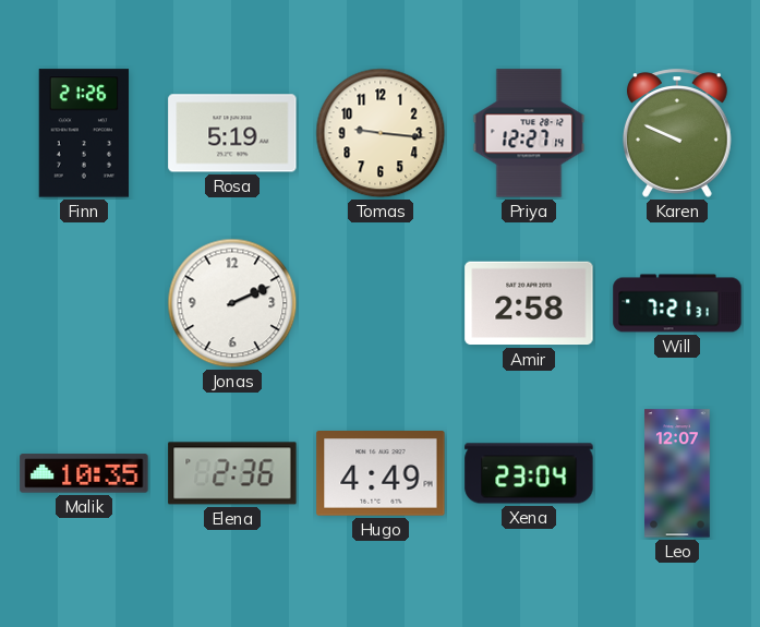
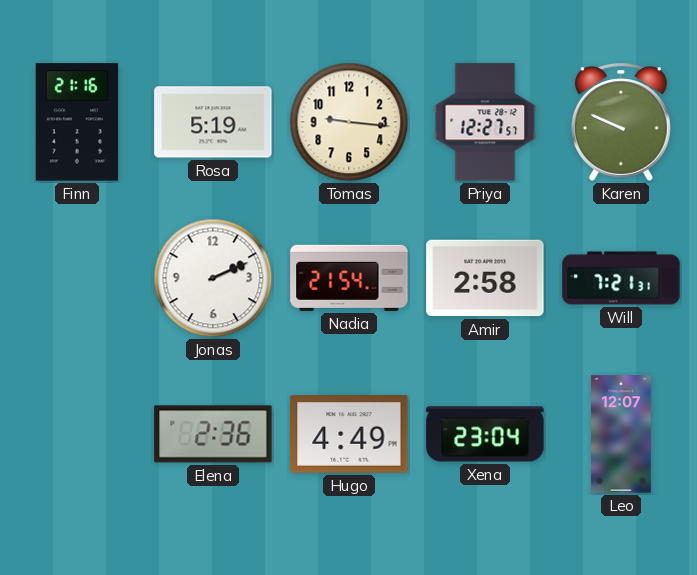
Finn: 21:26 -> 21:16 (77, 122)
Priya: 12:27:14 -> 12:27:57 (485, 122)
Nadia: none -> 21:54 (349, 278)
Malik: 10:35 -> none (84, 473)
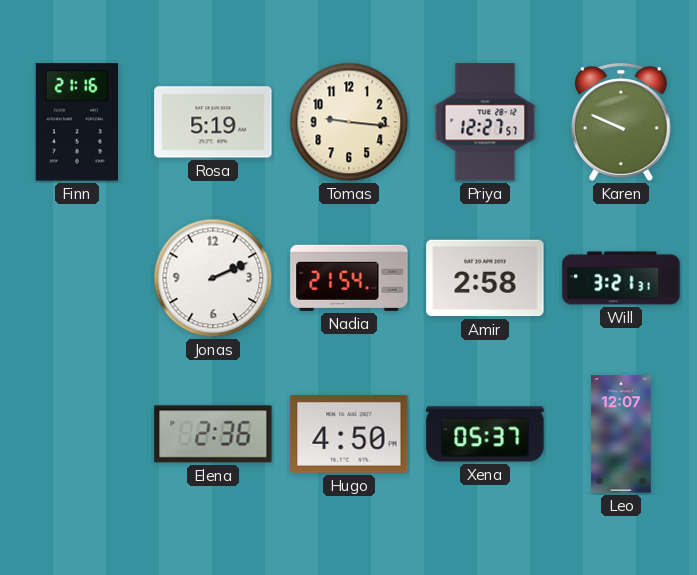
Will: 7:21 -> 3:21 (621, 278)
Hugo: 4:49 -> 4:50 (349, 434)
Xena: 23:04 -> 05:37 (485, 434)
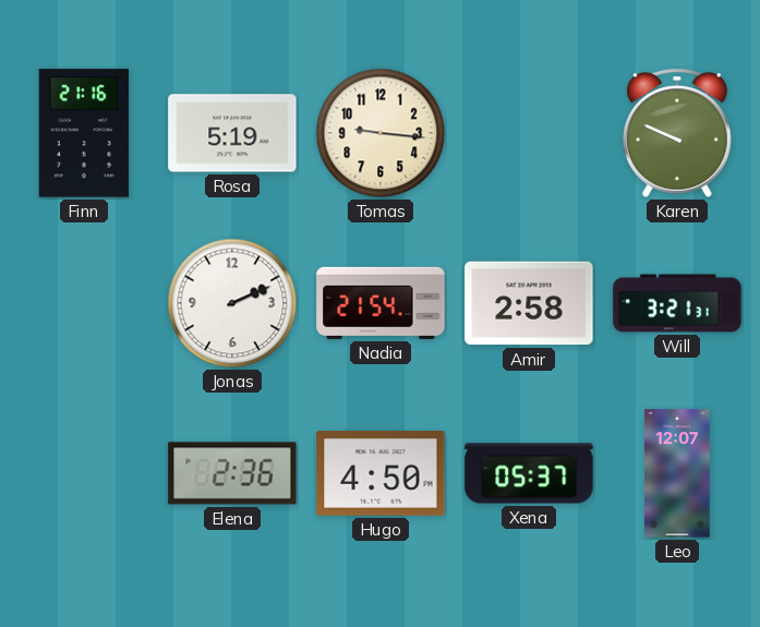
Priya: 12:27 -> none (485, 122)
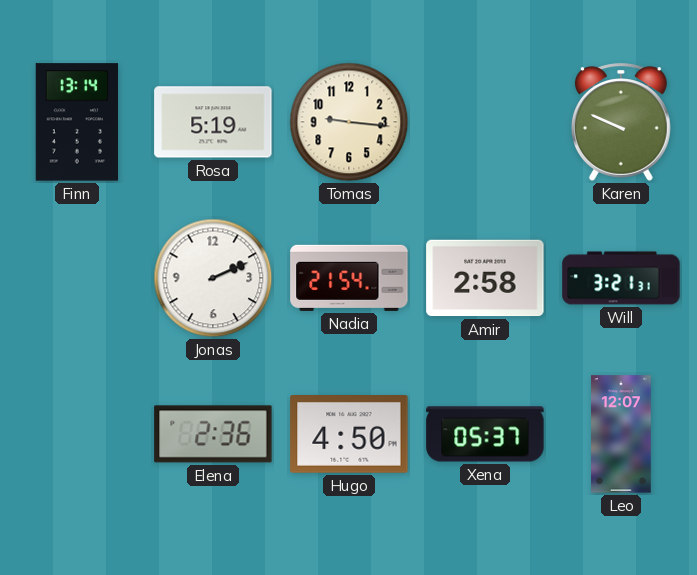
Finn: 21:16 -> 13:14 (77, 122)
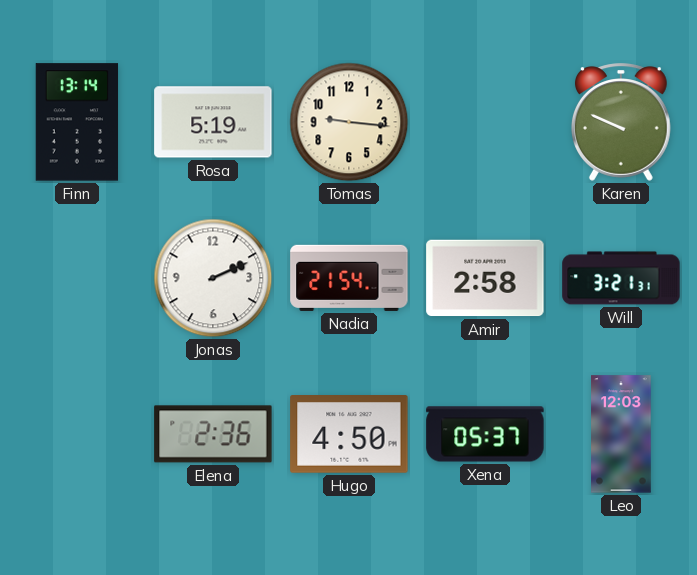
Leo: 12:07 -> 12:03 (621, 434)
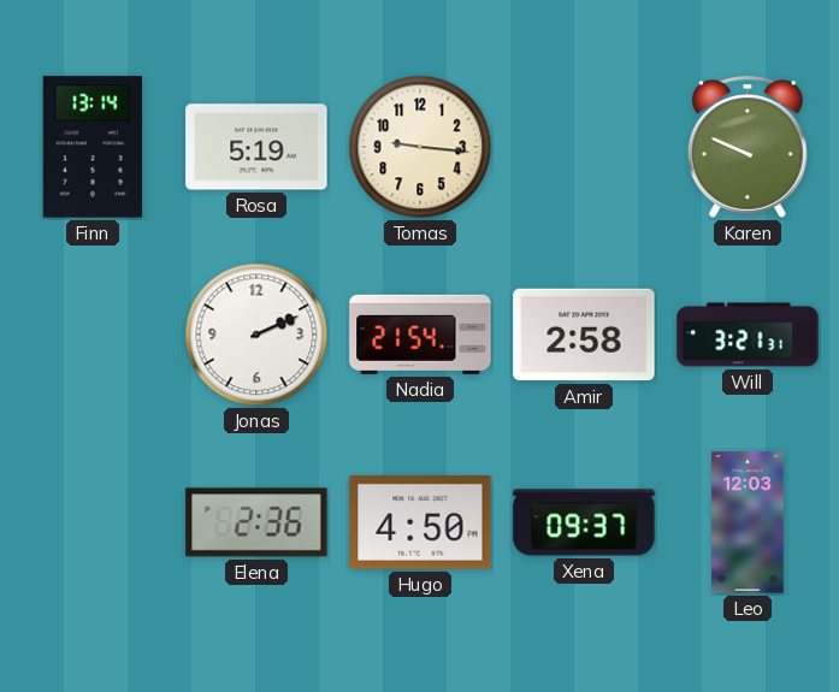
Xena: 05:37 -> 09:37 (584, 522)
